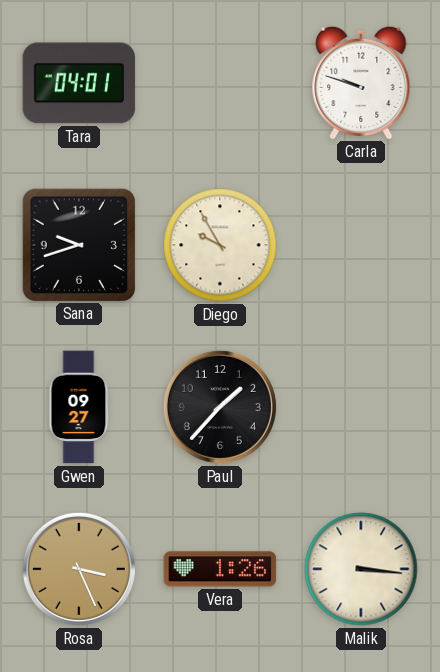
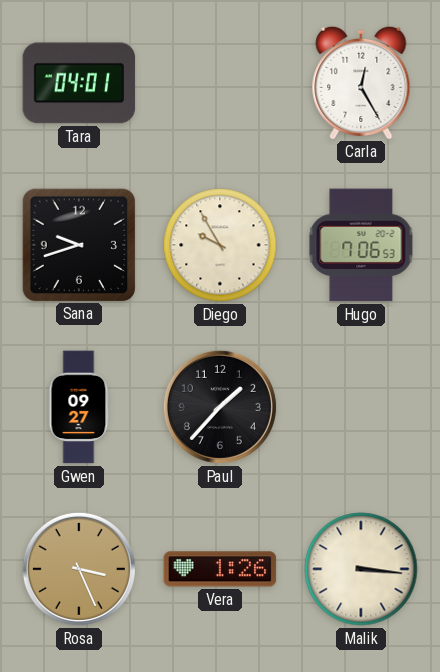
Carla: 9:48 -> 12:25 (361, 82)
Hugo: none -> 7:06 (361, 245)
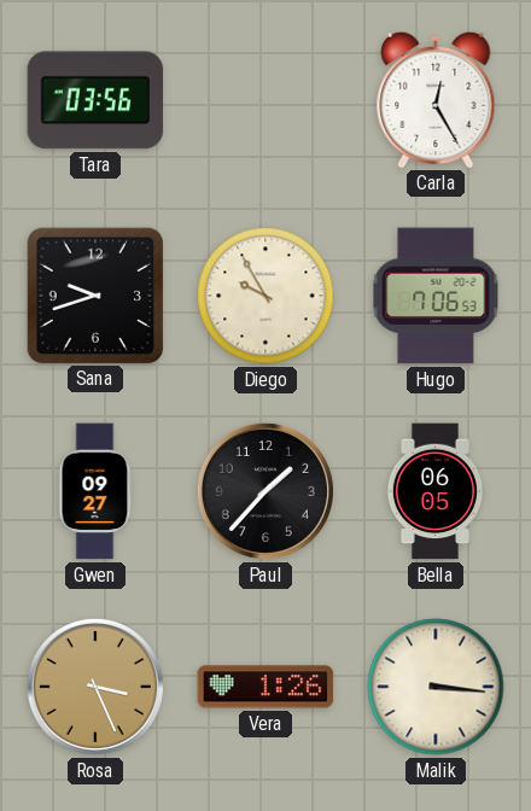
Tara: 04:01 -> 03:56 (95, 100)
Bella: none -> 06:05 (434, 491)
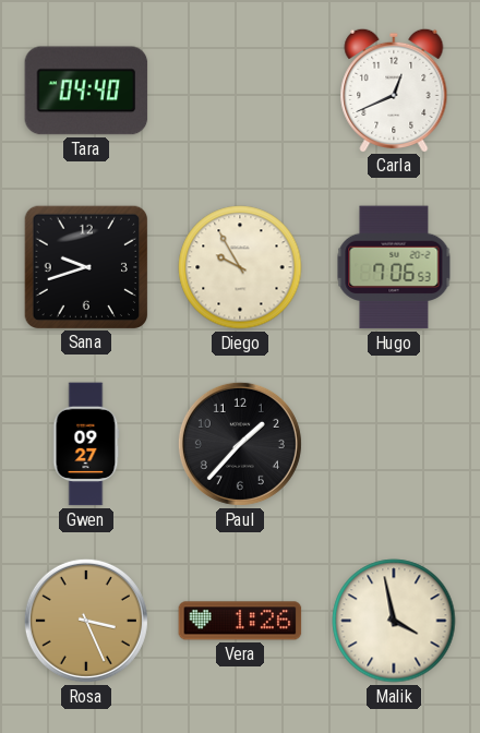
Tara: 03:56 -> 04:40 (86, 91)
Carla: 12:25 -> 12:41 (394, 89)
Bella: 06:05 -> none (434, 491)
Malik: 3:16 -> 3:58 (394, 621)
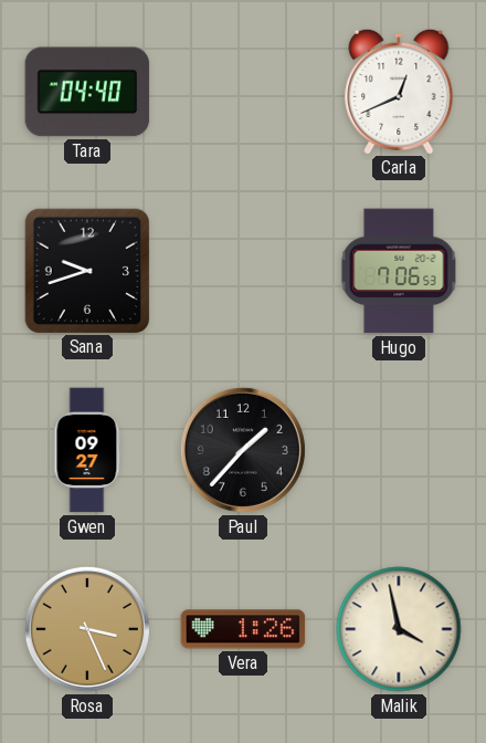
Diego: 9:55 -> none (240, 267)
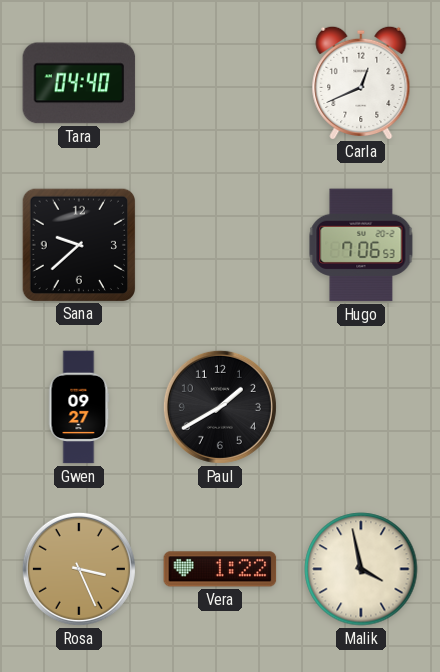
Sana: 9:42 -> 9:38 (78, 244)
Paul: 1:37 -> 1:40 (220, 407)
Vera: 1:26 -> 1:22 (220, 569)
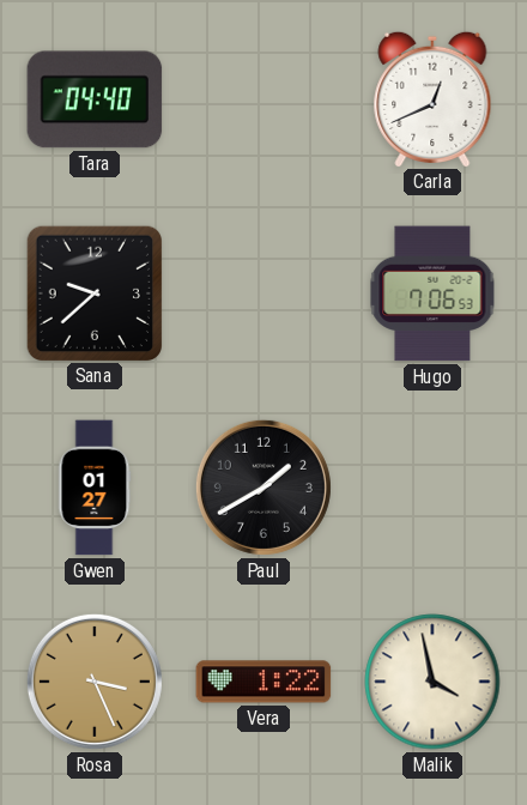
Gwen: 09:27 -> 01:27 (95, 488)
